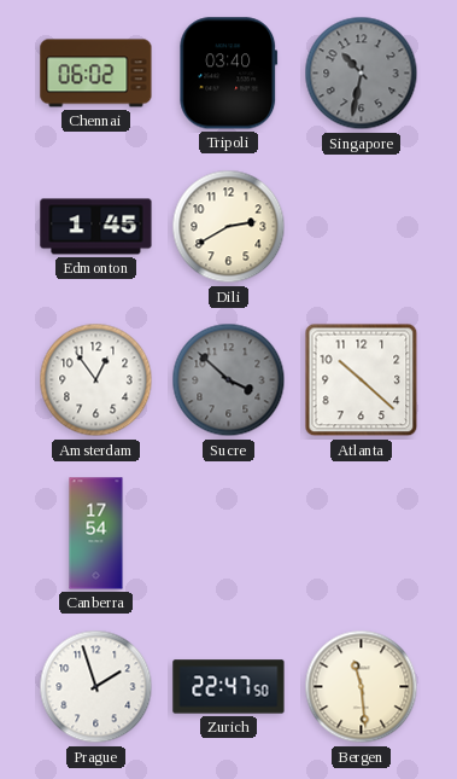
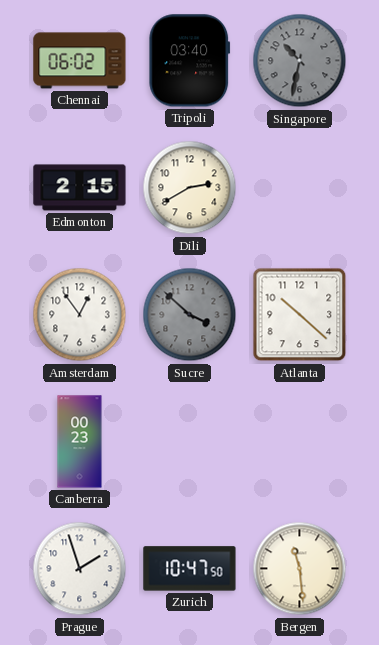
Edmonton: 1:45 -> 2:15 (80, 188)
Canberra: 17:54 -> 00:23 (80, 442)
Zurich: 22:47 -> 10:47 (190, 569)
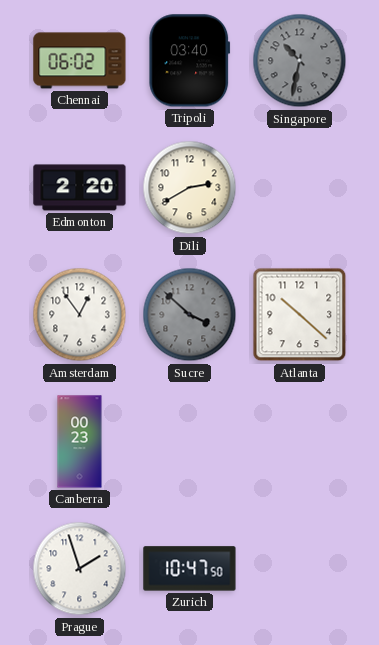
Edmonton: 2:15 -> 2:20 (80, 188)
Bergen: 11:29 -> none (300, 569)
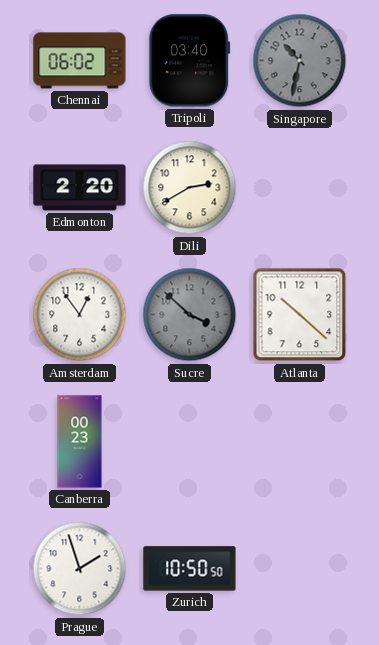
Zurich: 10:47 -> 10:50 (190, 569)
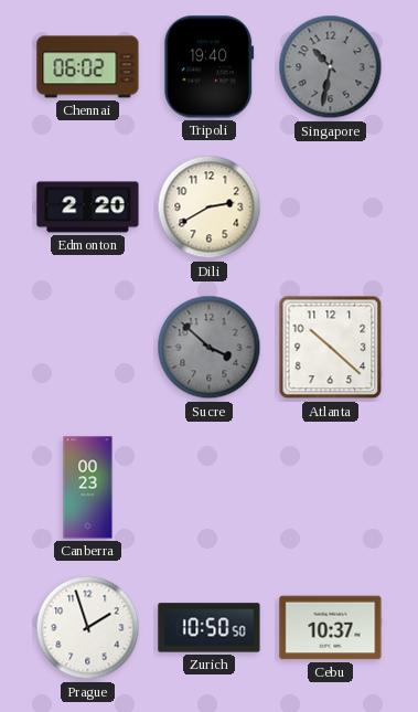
Tripoli: 03:40 -> 19:40 (210, 67)
Amsterdam: 12:54 -> none (80, 315)
Cebu: none -> 10:37 (331, 628)
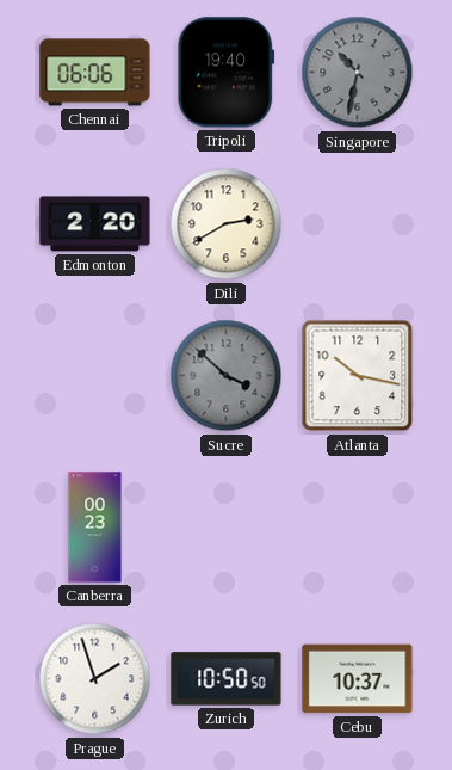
Chennai: 06:02 -> 06:06 (95, 73)
Atlanta: 10:22 -> 10:17 (358, 376)
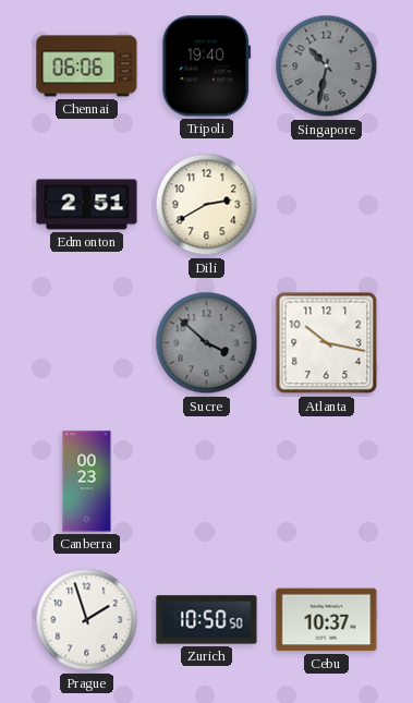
Edmonton: 2:20 -> 2:51 (87, 205)
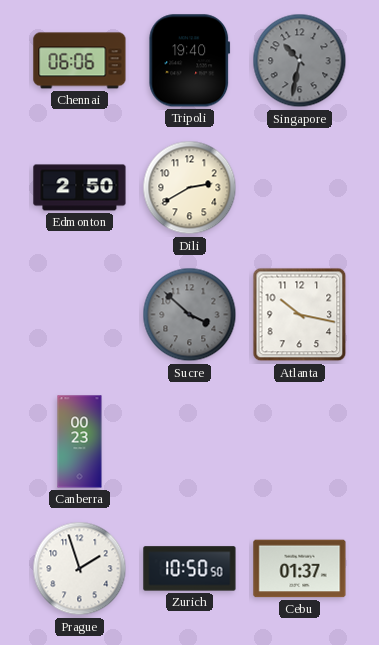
Edmonton: 2:51 -> 2:50 (80, 188)
Cebu: 10:37 -> 01:37 (300, 569)
